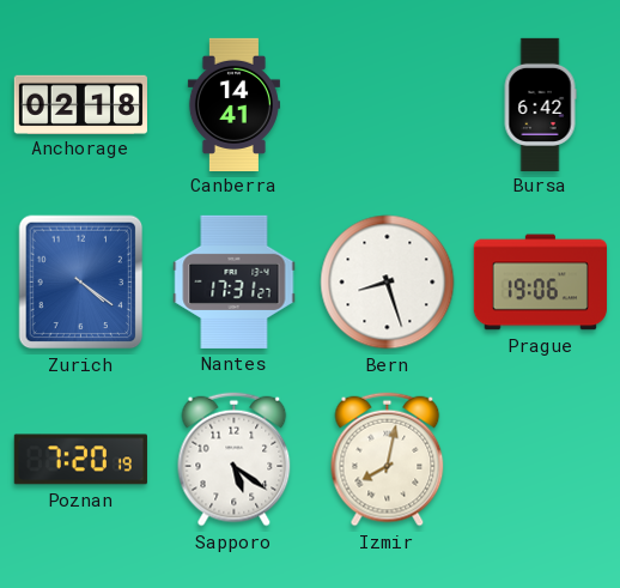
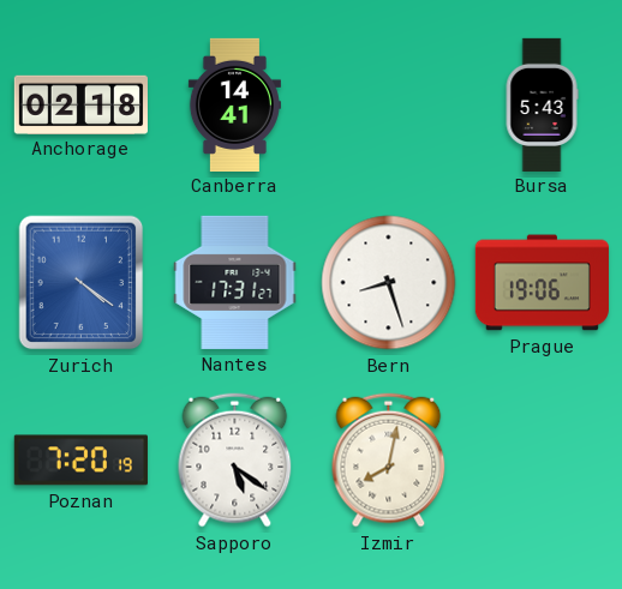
Bursa: 6:42 -> 5:43 (542, 104)
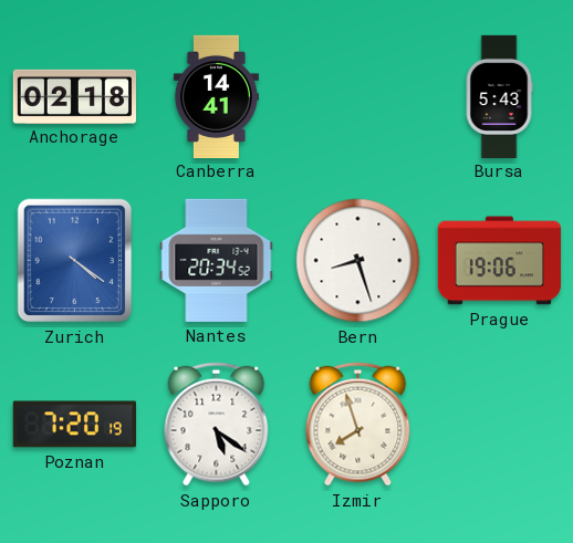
Nantes: 17:31 -> 20:34 (217, 260)
Izmir: 8:02 -> 7:57 (358, 425)
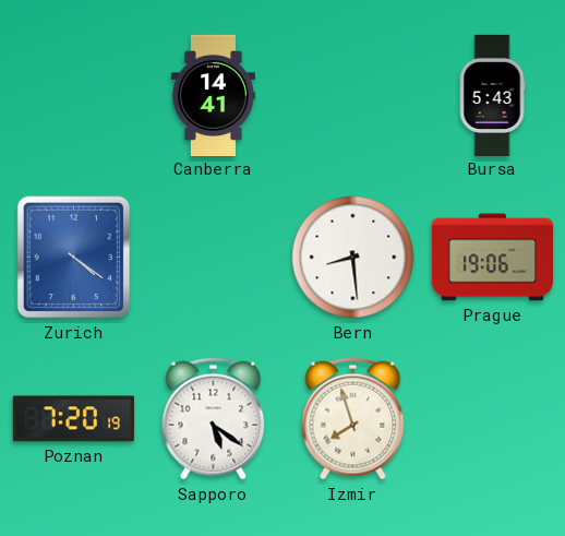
Anchorage: 02:18 -> none (74, 96)
Nantes: 20:34 -> none (217, 260)
Bern: 8:27 -> 8:29 (353, 258)
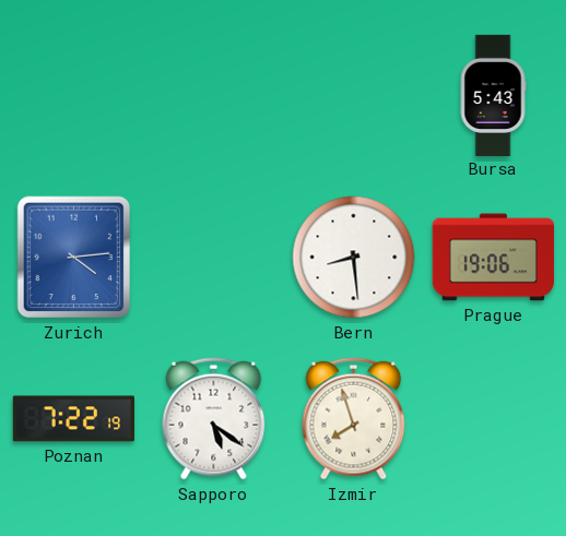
Canberra: 14:41 -> none (213, 95)
Zurich: 4:21 -> 4:14 (74, 258)
Poznan: 7:20 -> 7:22 (73, 419)
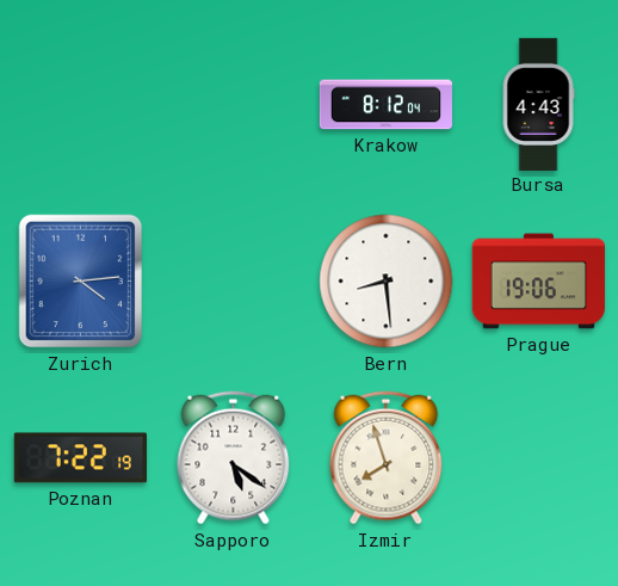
Krakow: none -> 8:12 (385, 105)
Bursa: 5:43 -> 4:43 (538, 104)
